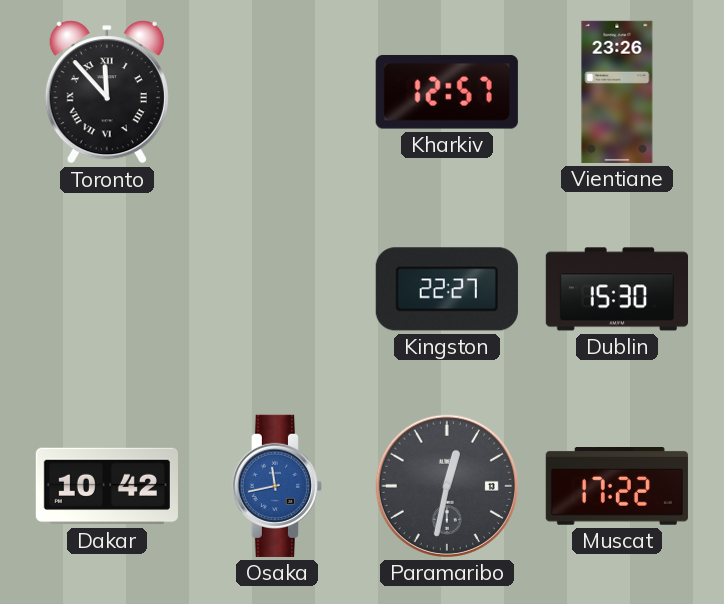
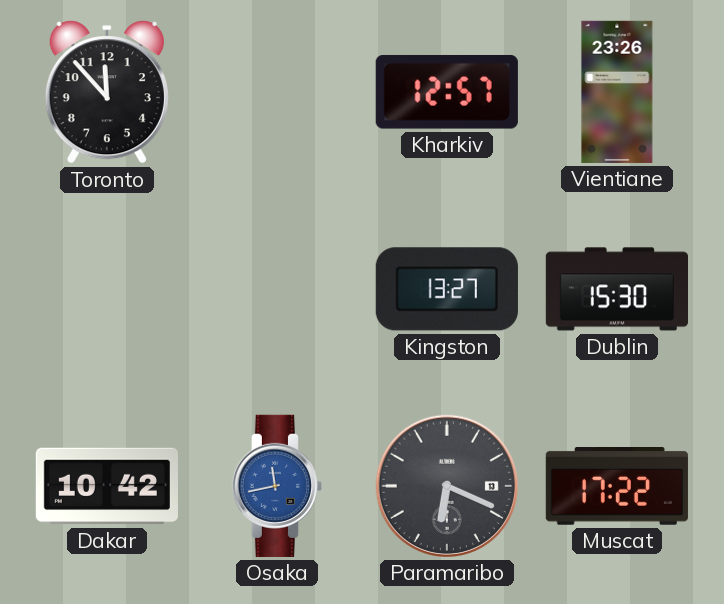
Toronto numerals: Roman -> Arabic (107, 92)
Kingston: 22:27 -> 13:27 (447, 289)
Paramaribo: 12:32 -> 6:19 (447, 486)
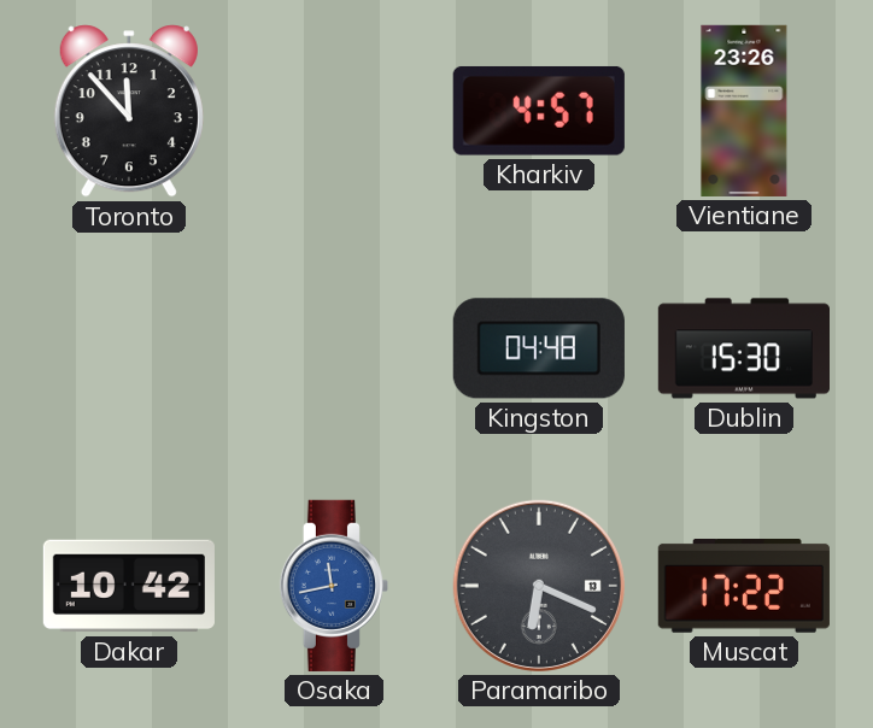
Kharkiv: 12:57 -> 4:57 (539, 111)
Kingston: 13:27 -> 04:48 (539, 348)
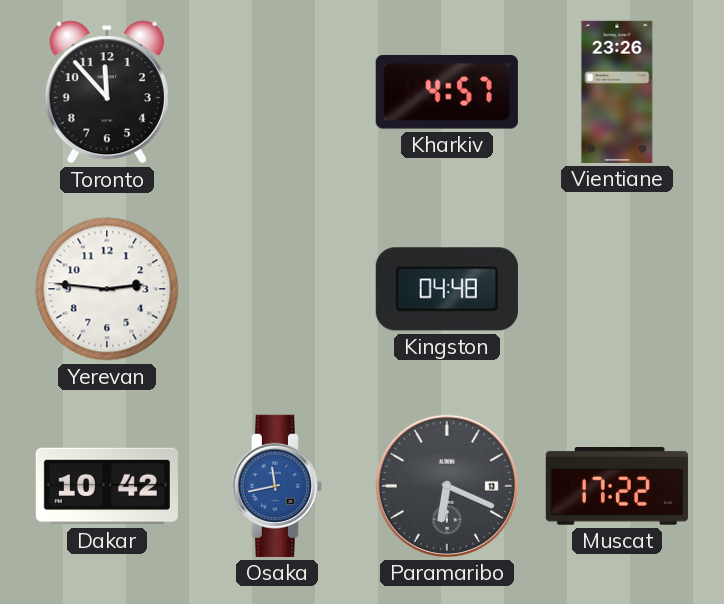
Yerevan: none -> 2:46 (107, 289)
Dublin: 15:30 -> none (743, 348)
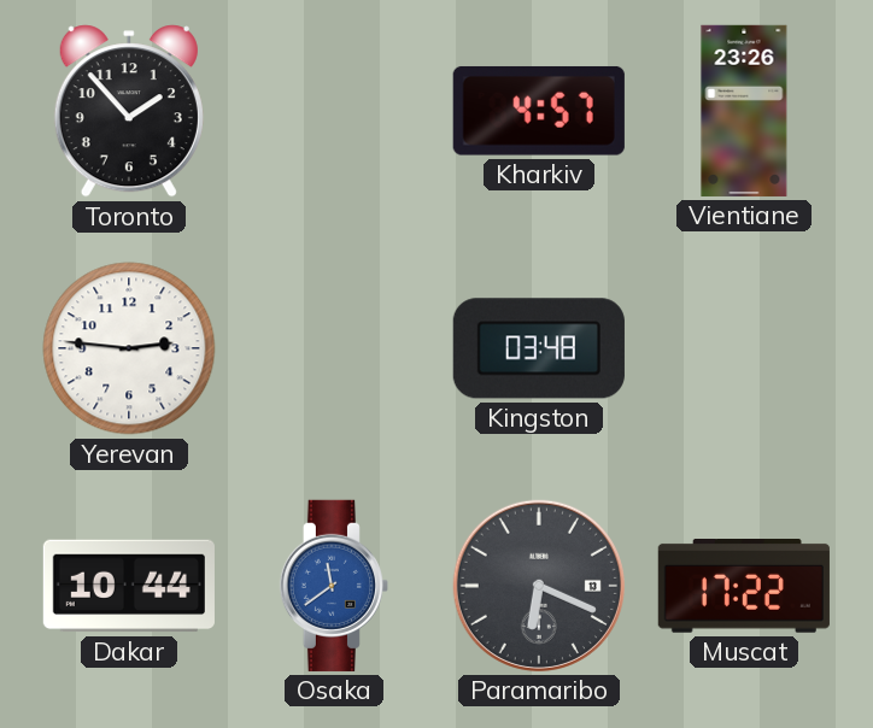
Toronto: 11:53 -> 1:53 (129, 111)
Kingston: 04:48 -> 03:48 (539, 348)
Dakar: 10:42 -> 10:44 (129, 586)
Osaka: 11:43 -> 11:39 (334, 586)
